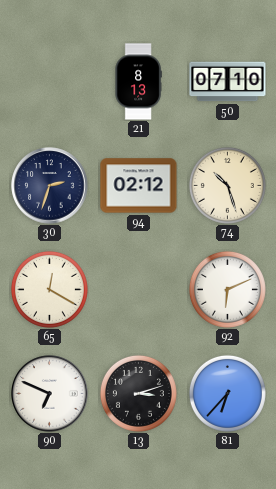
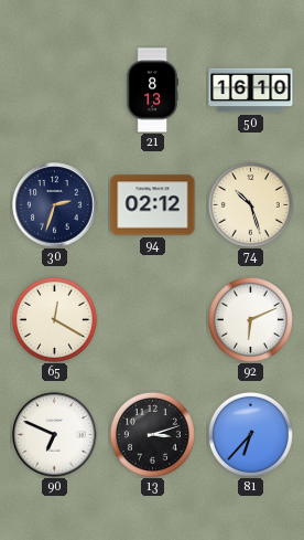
50: 07:10 -> 16:10 (251, 91)
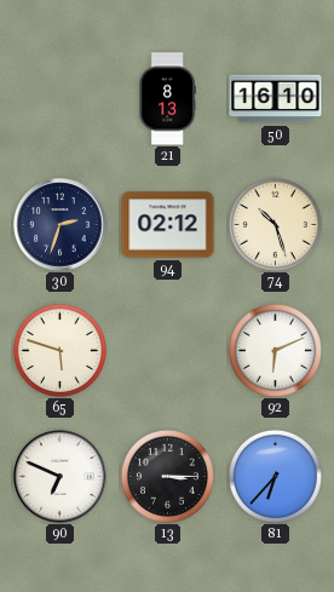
65: 12:20 -> 5:48 (59, 350)
13: 3:12 -> 3:15 (167, 476)
